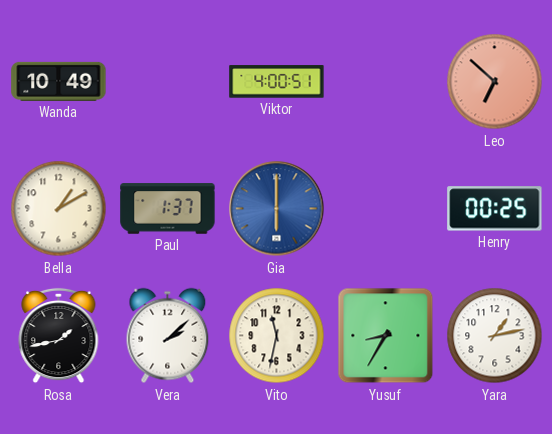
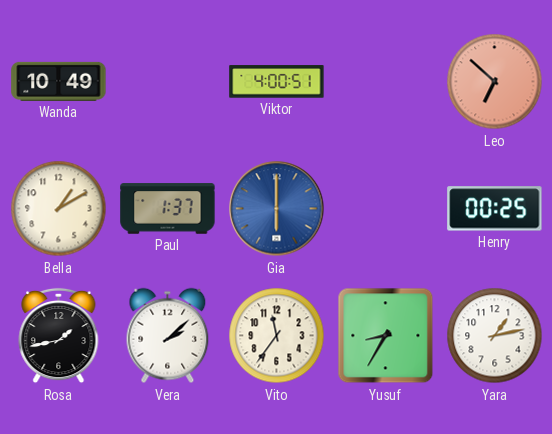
Vito: 11:32 -> 11:36 (277, 336)
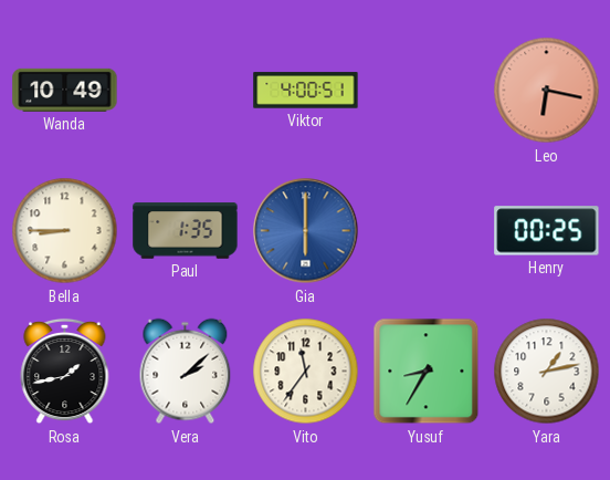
Leo: 6:52 -> 6:17 (547, 91)
Bella: 1:10 -> 8:45 (65, 231)
Paul: 1:37 -> 1:35 (186, 231)
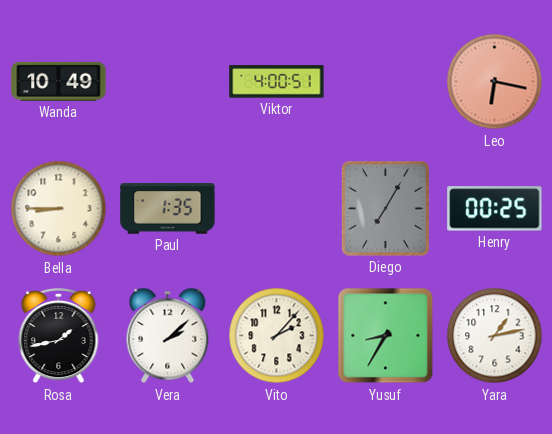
Gia: 6:00 -> none (306, 231)
Diego: none -> 7:05 (385, 208)
Vito: 11:36 -> 2:07 (277, 336)
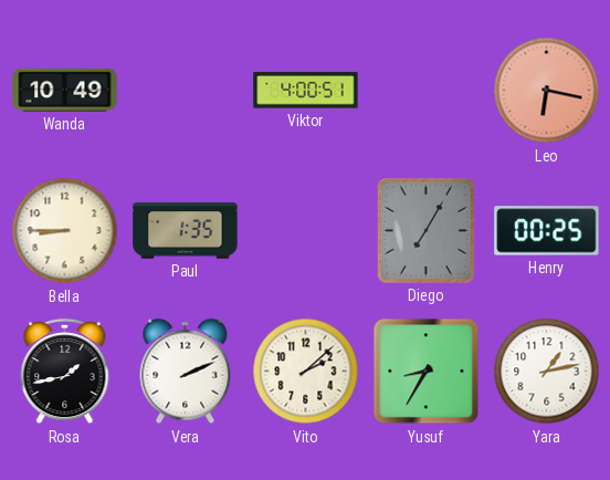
Vera: 2:08 -> 2:11 (186, 372)
Vito: 2:07 -> 2:08 (306, 372)
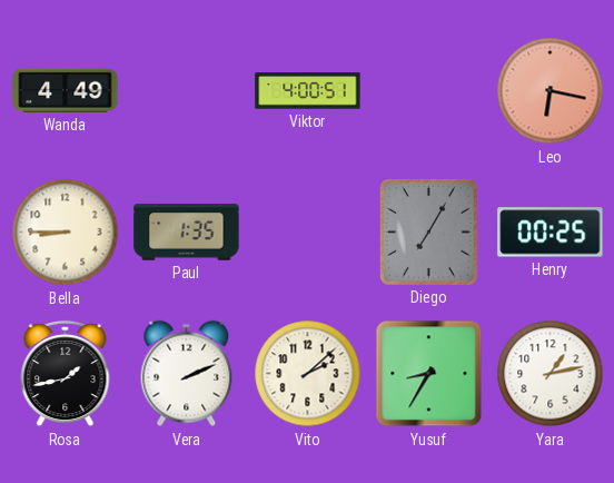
Wanda: 10:49 -> 4:49 (66, 90)
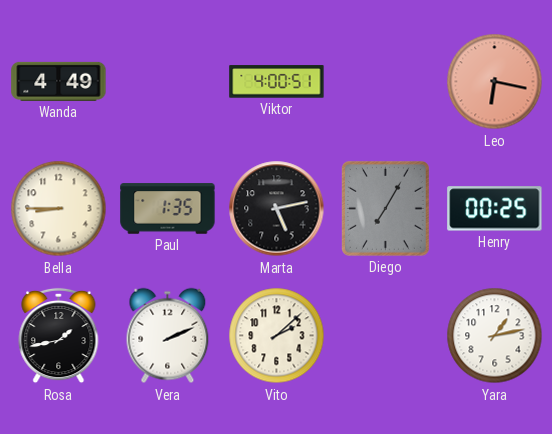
Marta: none -> 5:13 (277, 209)
Yusuf: 8:35 -> none (429, 374)
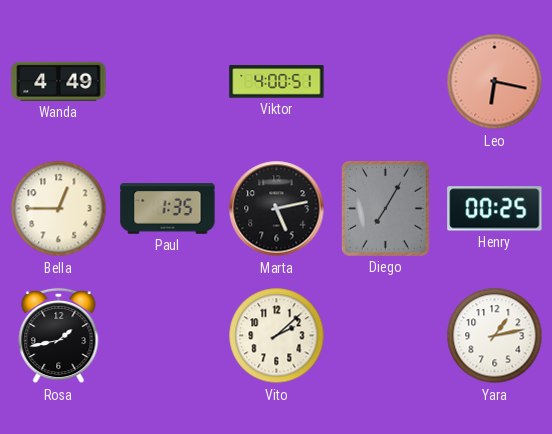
Bella: 8:45 -> 12:45 (59, 209)
Vera: 2:11 -> none (168, 336)
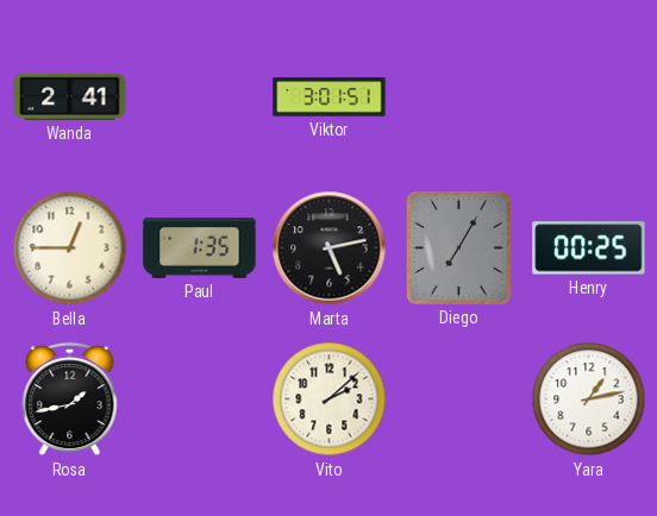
Wanda: 4:49 -> 2:41 (70, 96)
Viktor: 4:00 -> 3:01 (330, 97)
Leo: 6:17 -> none (495, 82)
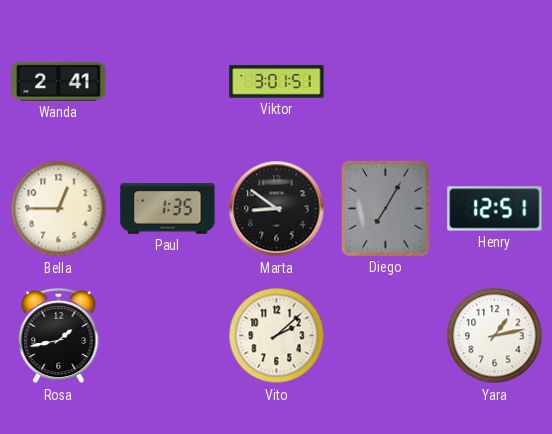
Marta: 5:13 -> 8:51 (277, 209)
Henry: 00:25 -> 12:51 (495, 209)
